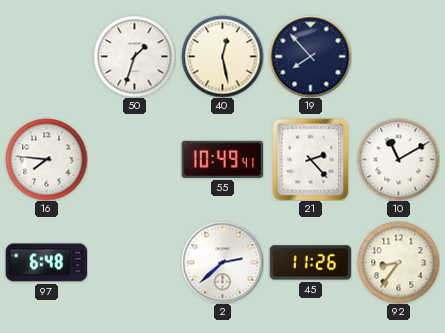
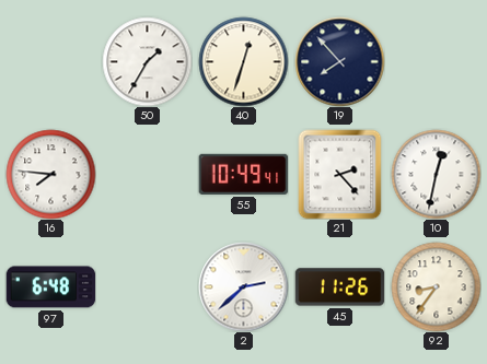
50: 1:33 -> 1:35 (147, 61)
40: 12:28 -> 12:33 (243, 61)
10: 11:10 -> 12:32 (436, 174)
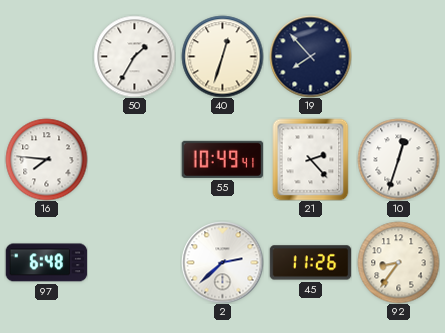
10: 12:32 -> 12:33 (398, 159)
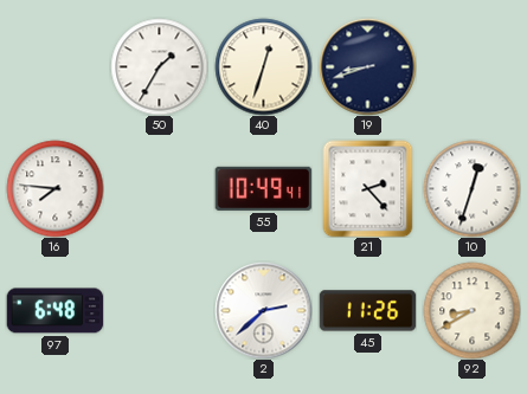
19: 7:53 -> 8:42 (367, 66)
92: 8:36 -> 8:40 (471, 310)
